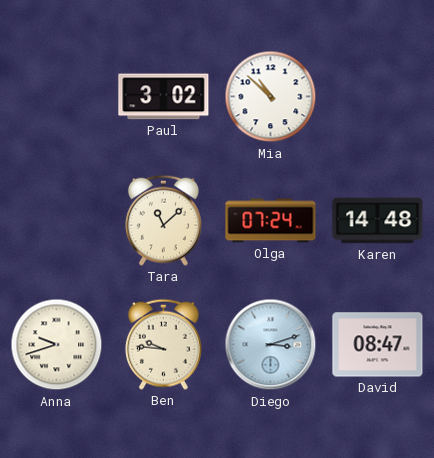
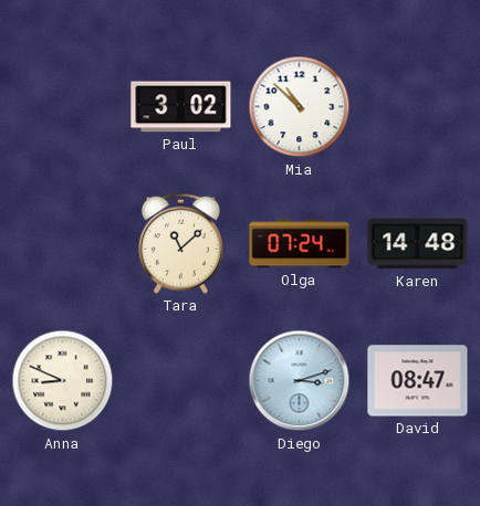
Anna: 9:42 -> 8:49 (63, 381)
Ben: 9:46 -> none (163, 344)
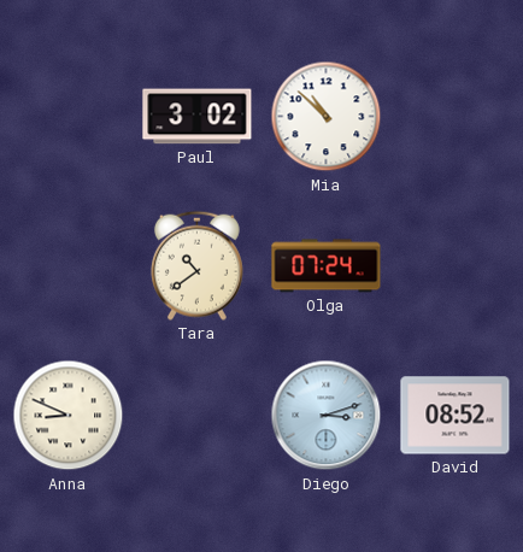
Tara: 11:08 -> 10:39 (196, 265)
Karen: 14:48 -> none (418, 244)
David: 08:47 -> 08:52 (456, 416)
